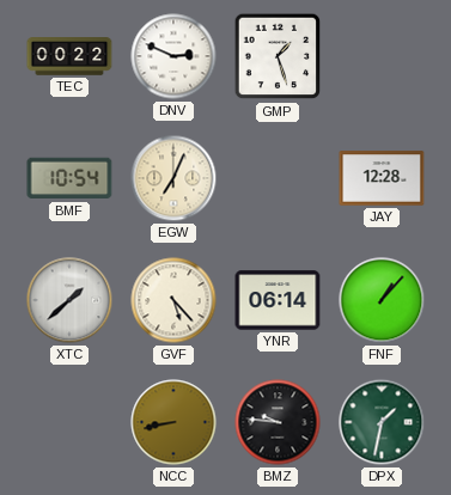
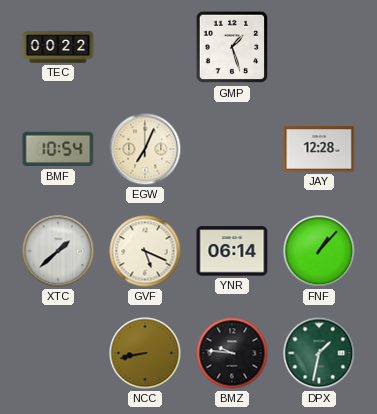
DNV: 2:49 -> none (173, 56)
GVF: 5:23 -> 5:19 (145, 251)
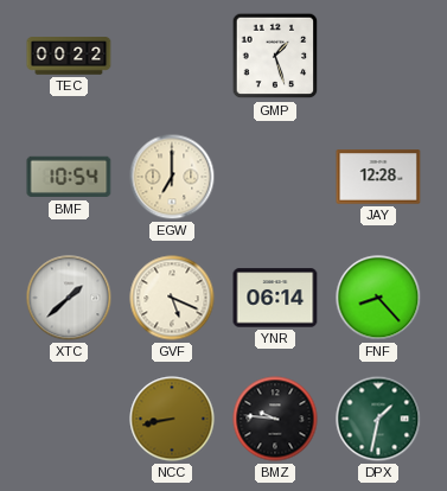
EGW: 7:04 -> 7:00 (172, 177)
FNF: 1:07 -> 8:23 (378, 298)
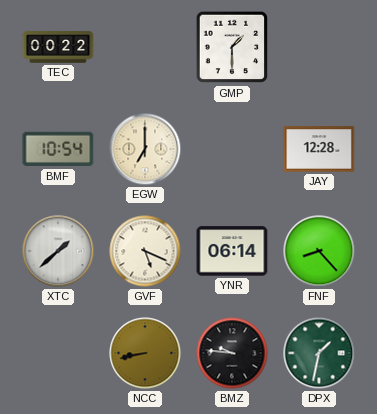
GMP: 1:27 -> 1:30 (232, 47)
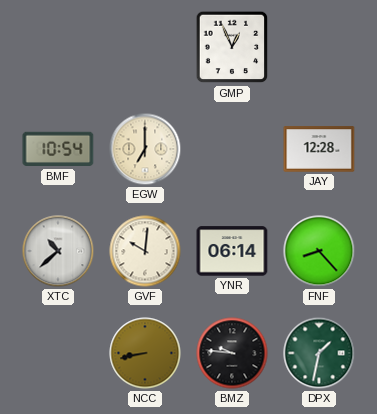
TEC: 00:22 -> none (58, 47)
GMP: 1:30 -> 12:56 (232, 47)
XTC: 1:38 -> 10:38 (58, 251)
GVF: 5:19 -> 10:01 (145, 251)
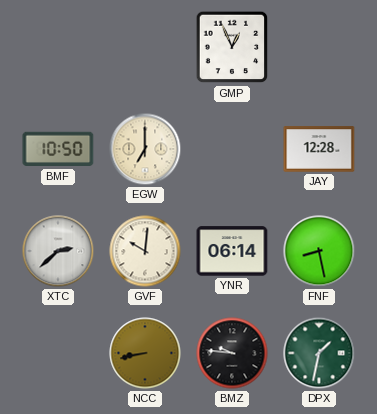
BMF: 10:54 -> 10:50 (58, 149)
XTC: 10:38 -> 2:38 (58, 251)
FNF: 8:23 -> 8:28 (319, 251)
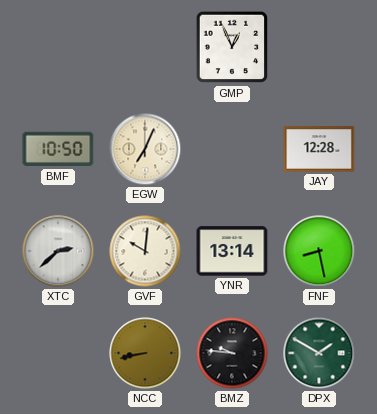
EGW: 7:00 -> 7:04 (145, 149)
YNR: 06:14 -> 13:14 (232, 251)
DPX: 1:32 -> 1:50 (319, 353)
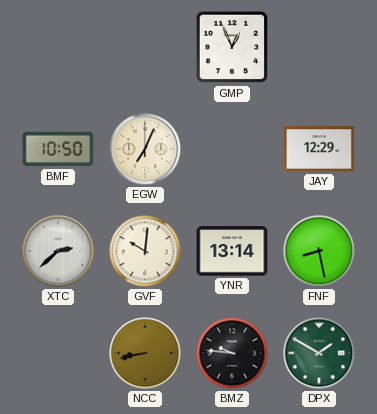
JAY: 12:28 -> 12:29 (319, 149)
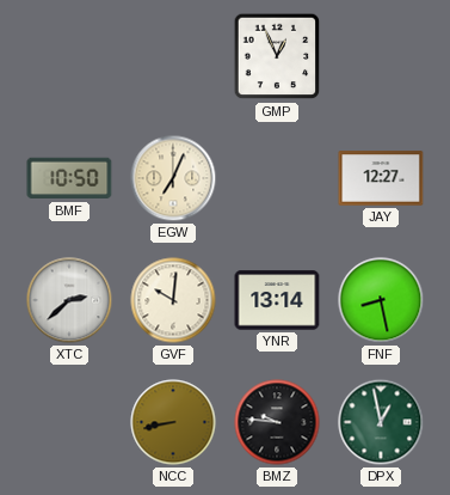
JAY: 12:29 -> 12:27 (381, 178)
DPX: 1:50 -> 12:58 (381, 422)
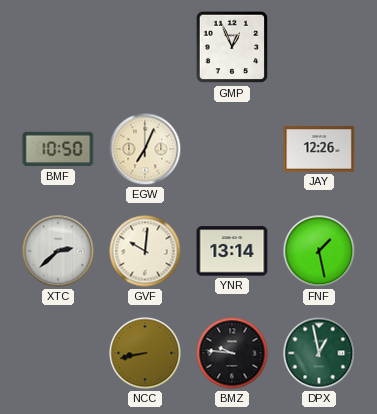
JAY: 12:27 -> 12:26 (319, 149)
FNF: 8:28 -> 1:28 (319, 251)
